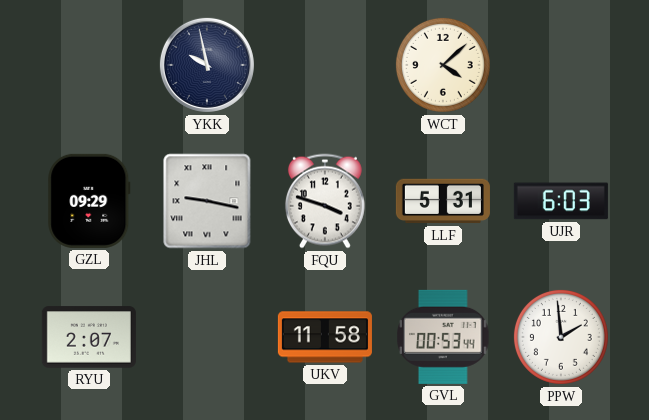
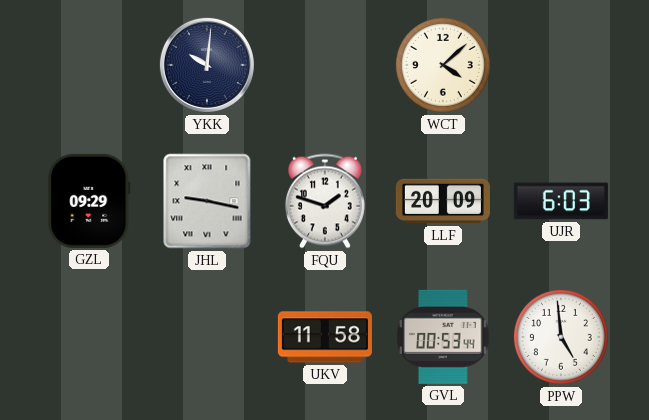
YKK: 9:58 -> 10:01 (207, 65)
FQU: 3:48 -> 1:48 (325, 201)
LLF: 5:31 -> 20:09 (443, 201)
RYU: 2:07 -> none (89, 337)
PPW: 1:59 -> 4:59 (561, 337)
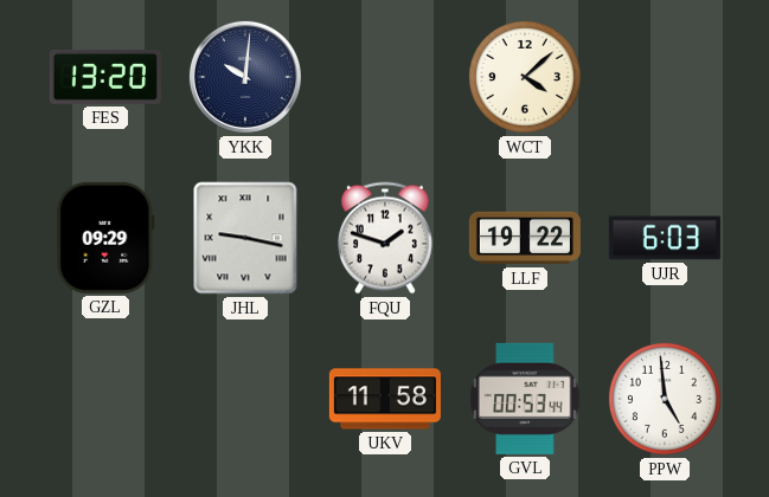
FES: none -> 13:20 (105, 77)
LLF: 20:09 -> 19:22 (525, 238)
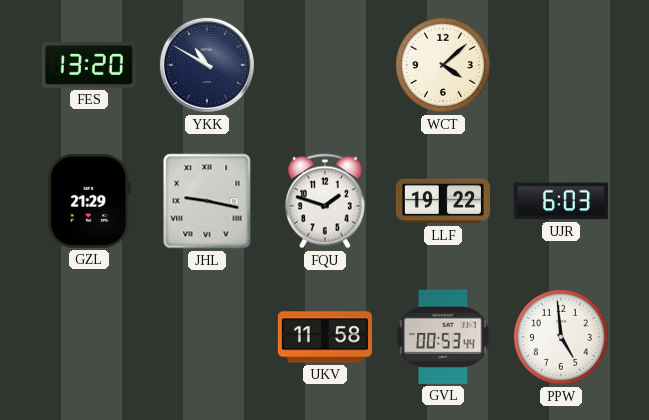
YKK: 10:01 -> 10:50 (207, 65)
GZL: 09:29 -> 21:29 (89, 201)
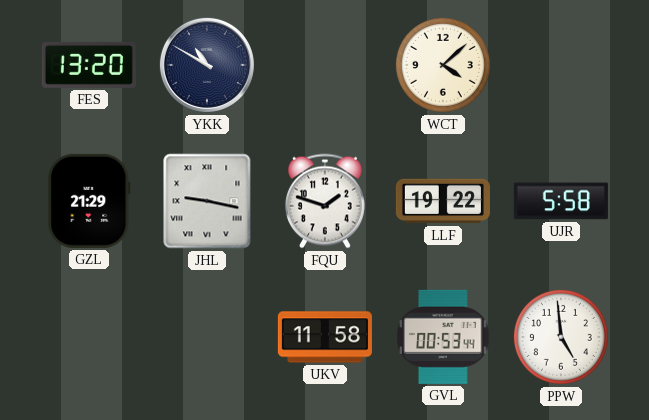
UJR: 6:03 -> 5:58 (561, 201)
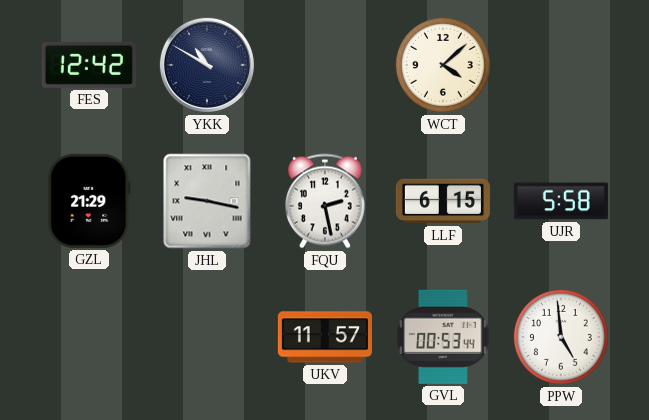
FES: 13:20 -> 12:42 (89, 65)
FQU: 1:48 -> 2:28 (325, 201)
LLF: 19:22 -> 6:15 (443, 201)
UKV: 11:58 -> 11:57 (325, 337)
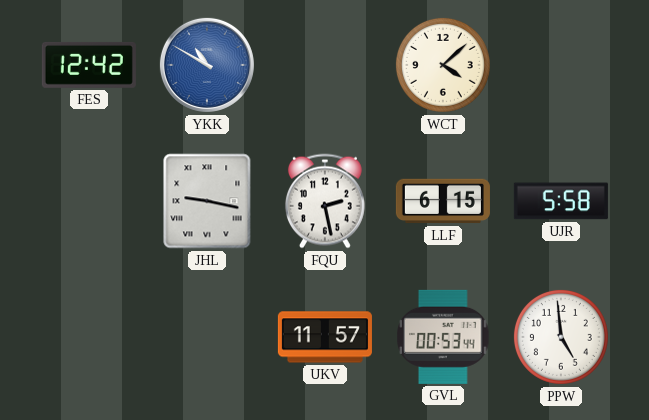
YKK dial: navy -> blue (207, 65)
GZL: 21:29 -> none (89, 201)
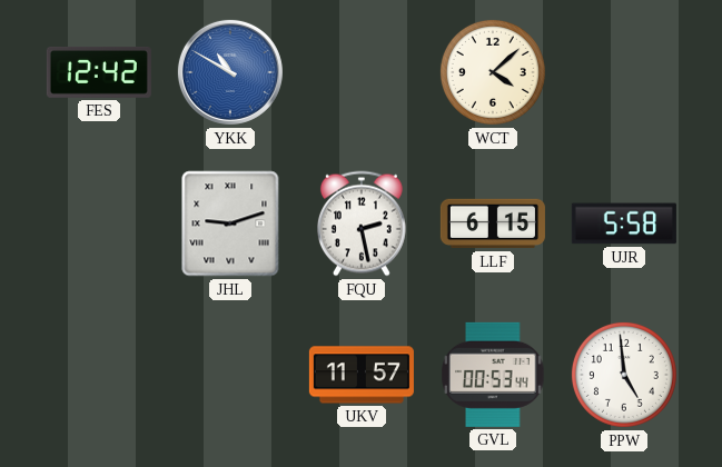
JHL: 9:17 -> 9:12 (230, 223)
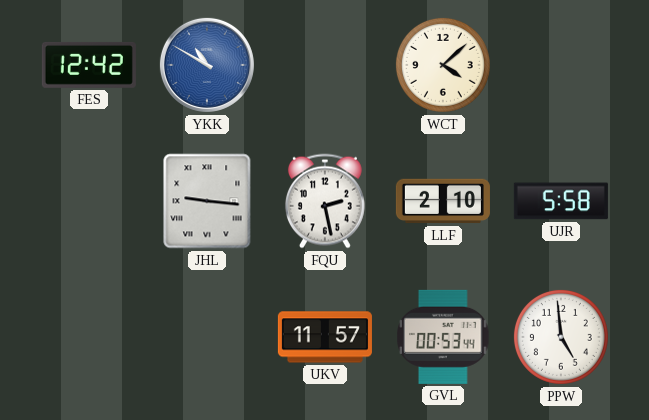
JHL: 9:12 -> 9:16 (207, 201)
LLF: 6:15 -> 2:10 (443, 201)
